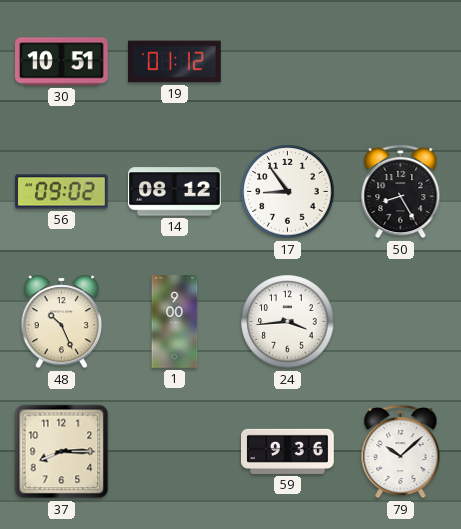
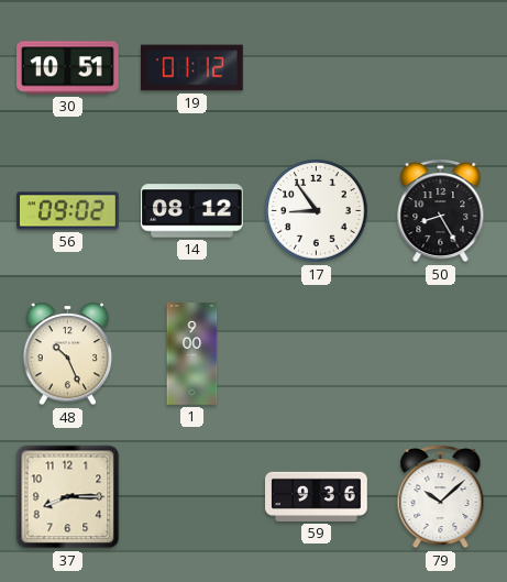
24: 3:44 -> none (288, 322)
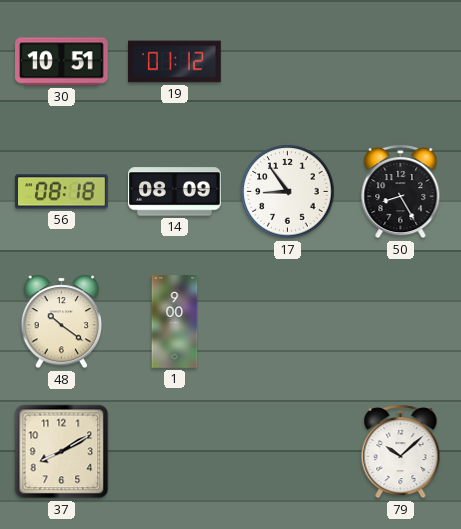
56: 09:02 -> 08:18 (62, 192)
14: 08:12 -> 08:09 (175, 192)
48: 10:26 -> 10:21 (62, 322)
37: 8:15 -> 8:10 (62, 452)
59: 9:36 -> none (317, 496)
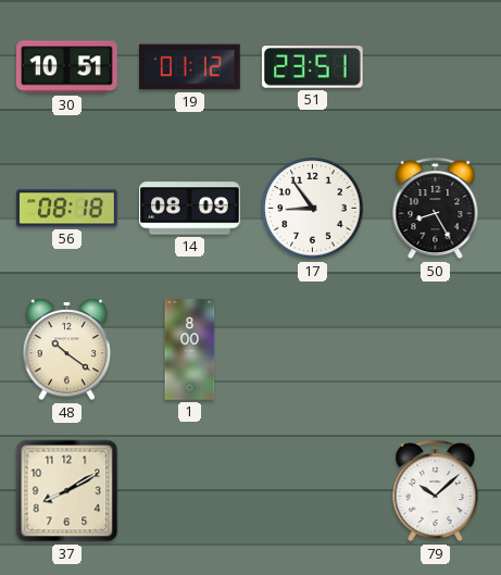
51: none -> 23:51 (312, 67)
1: 9:00 -> 8:00 (190, 350)
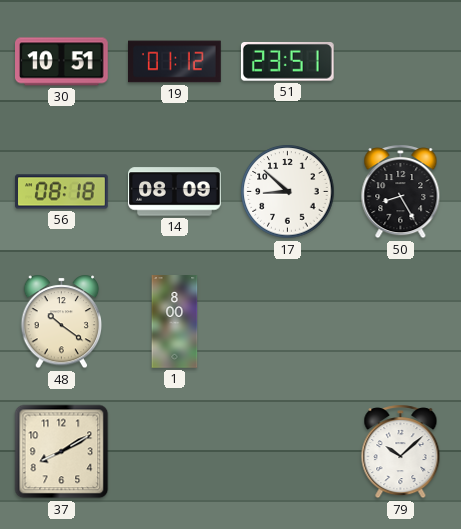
17: 8:54 -> 8:52 (288, 192)
